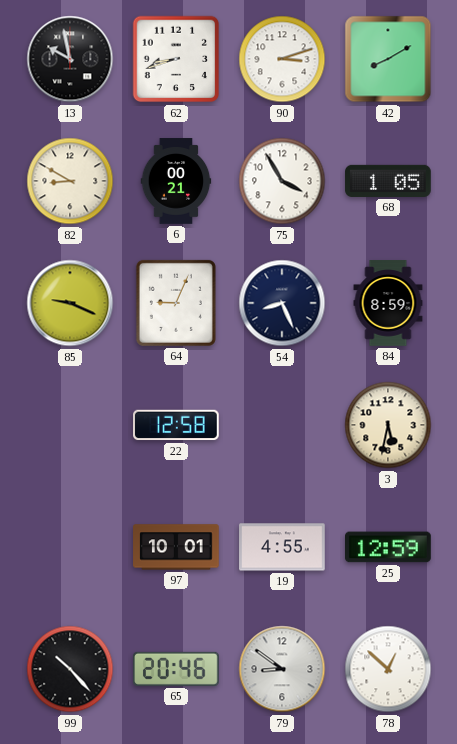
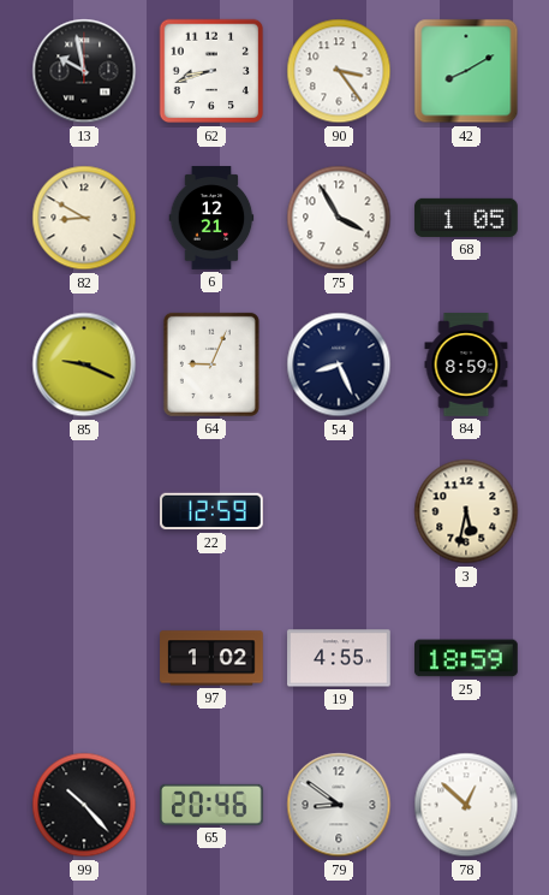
90: 3:12 -> 3:24 (339, 71)
6: 00:21 -> 12:21 (211, 218)
22: 12:58 -> 12:59 (213, 511)
97: 10:01 -> 1:02 (211, 658)
25: 12:59 -> 18:59 (467, 658)
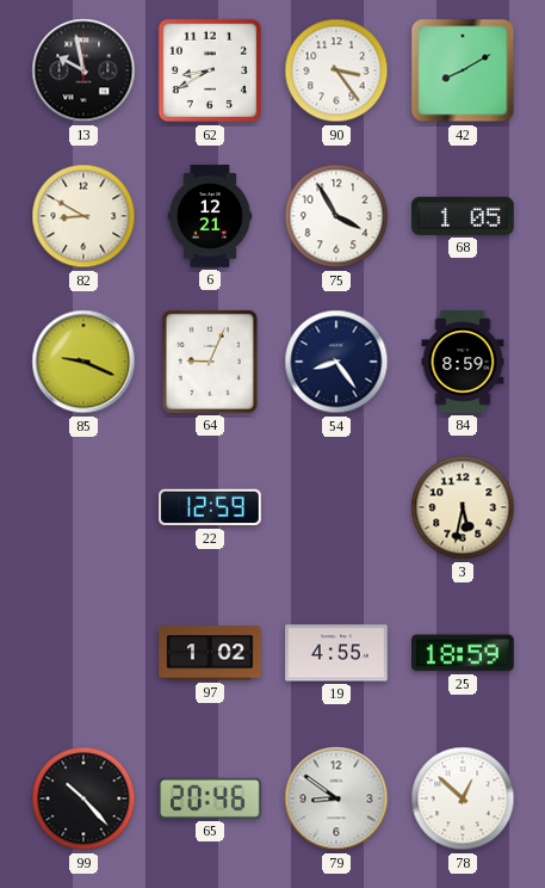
62: 8:42 -> 8:40 (210, 70)
54: 8:26 -> 8:24 (336, 362)
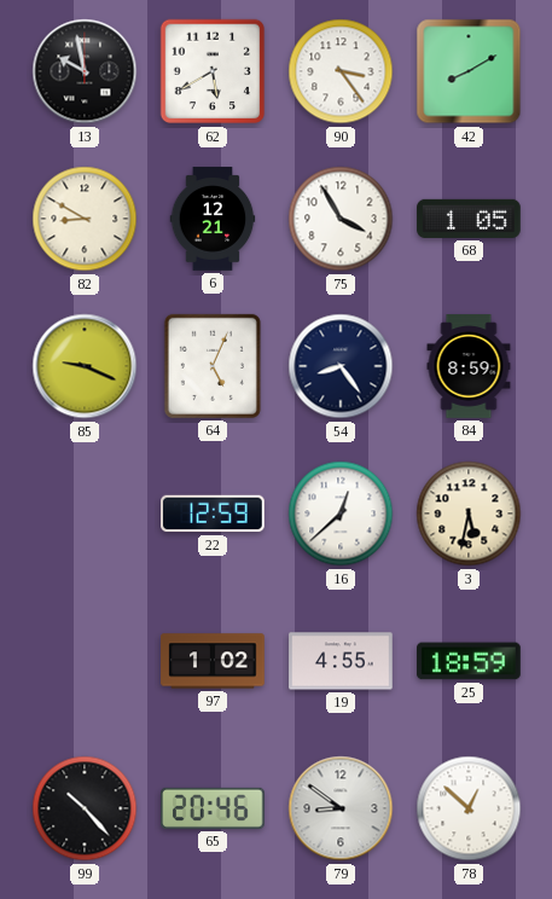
62: 8:40 -> 5:40 (213, 71)
64: 9:04 -> 5:04 (213, 366)
16: none -> 12:38 (341, 514)
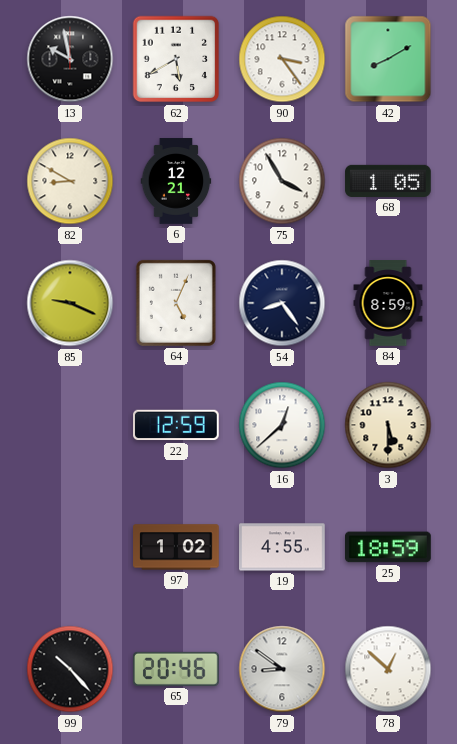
3: 5:32 -> 5:30 (388, 425)
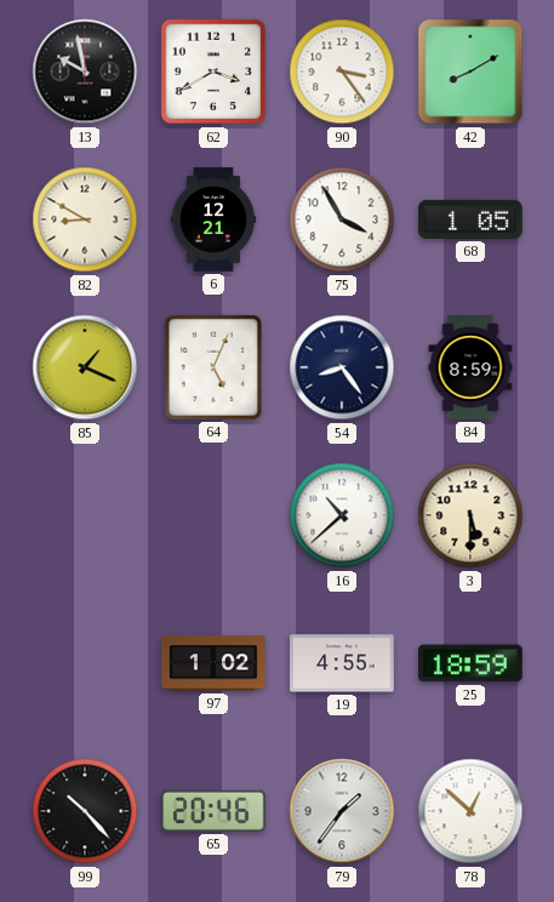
62: 5:40 -> 3:40 (213, 72)
85: 9:19 -> 1:19 (85, 367)
22: 12:59 -> none (177, 425)
16: 12:38 -> 10:38 (342, 515)
79: 8:51 -> 1:36 (342, 811)
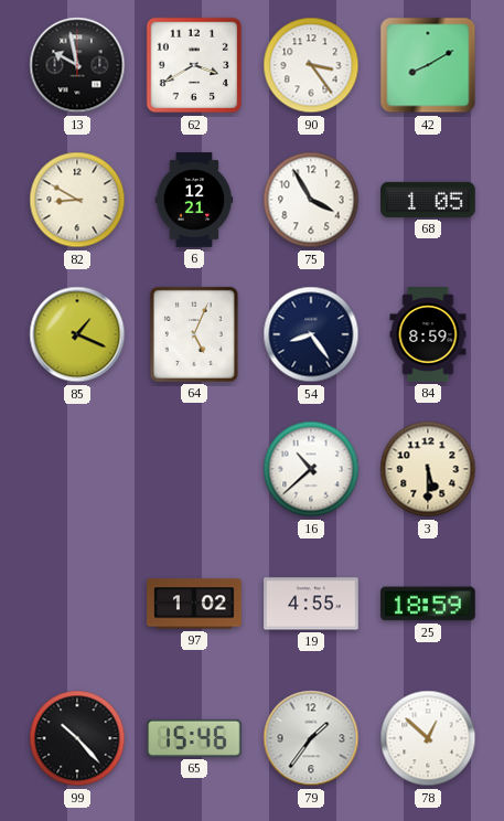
65: 20:46 -> 15:46 (195, 738)
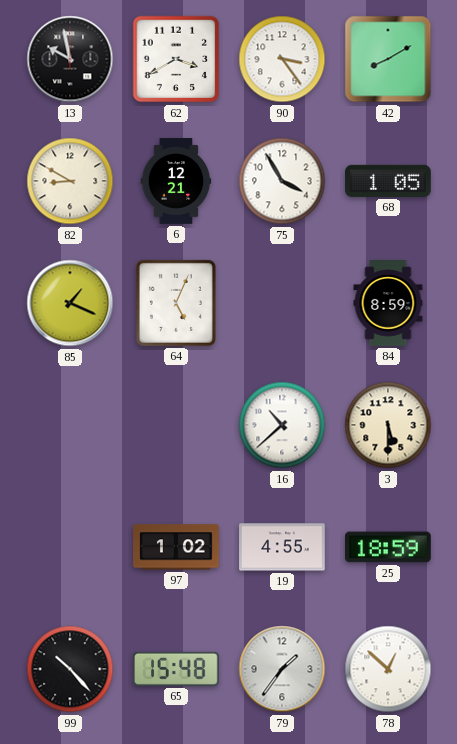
54: 8:24 -> none (311, 334)
65: 15:46 -> 15:48 (177, 669)
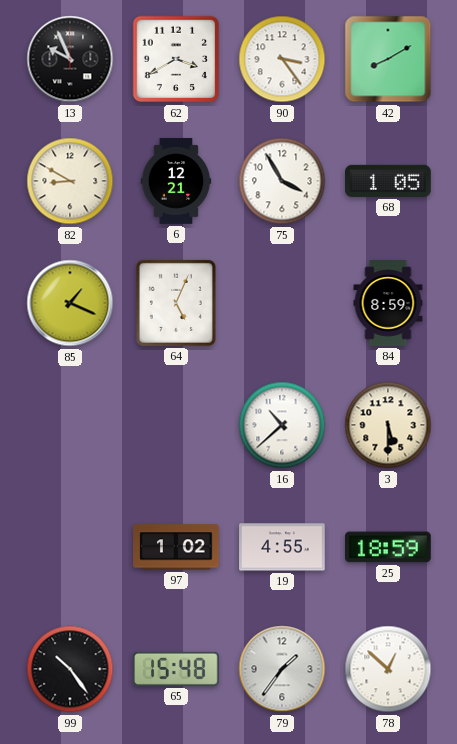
13: 9:58 -> 9:56 (70, 59)
99: 10:23 -> 10:24 (70, 669)
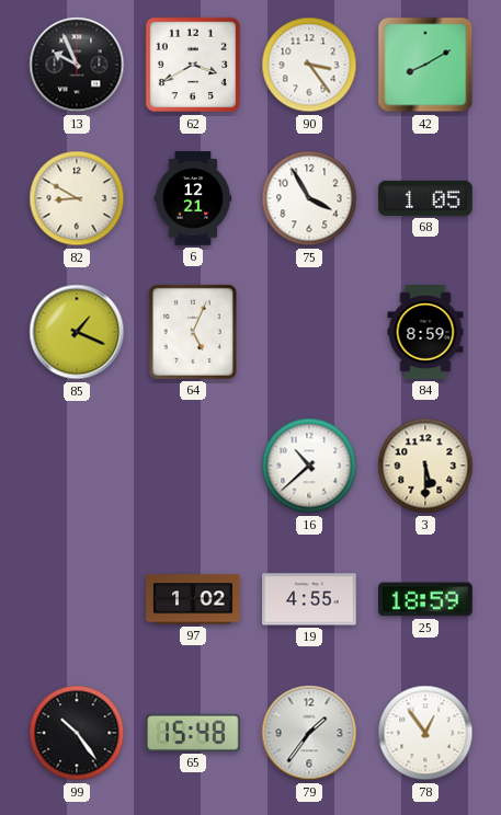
78: 12:52 -> 12:54 (425, 733)
